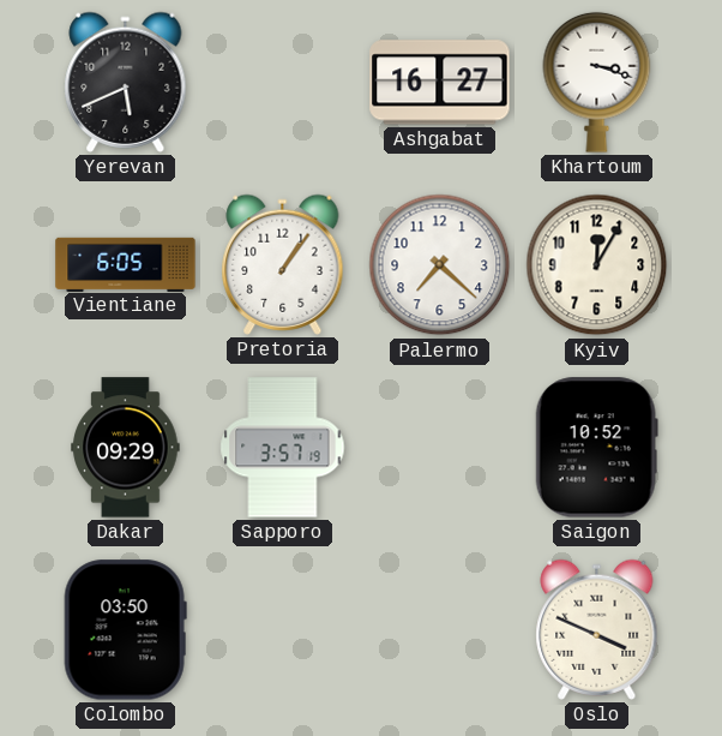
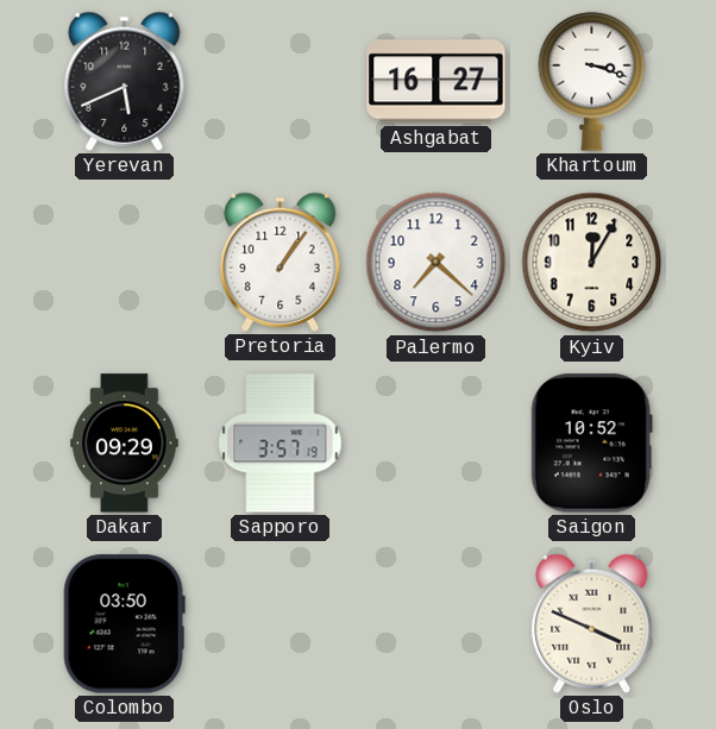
Vientiane: 6:05 -> none (126, 264)
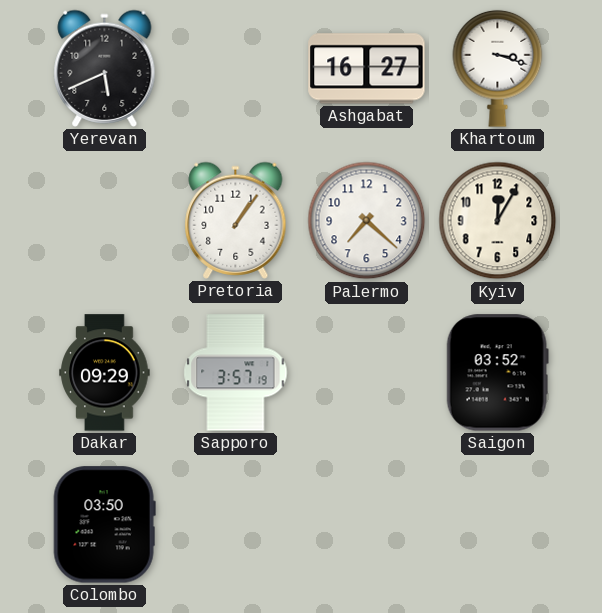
Saigon: 10:52 -> 03:52 (497, 373)
Oslo: 3:49 -> none (592, 623)
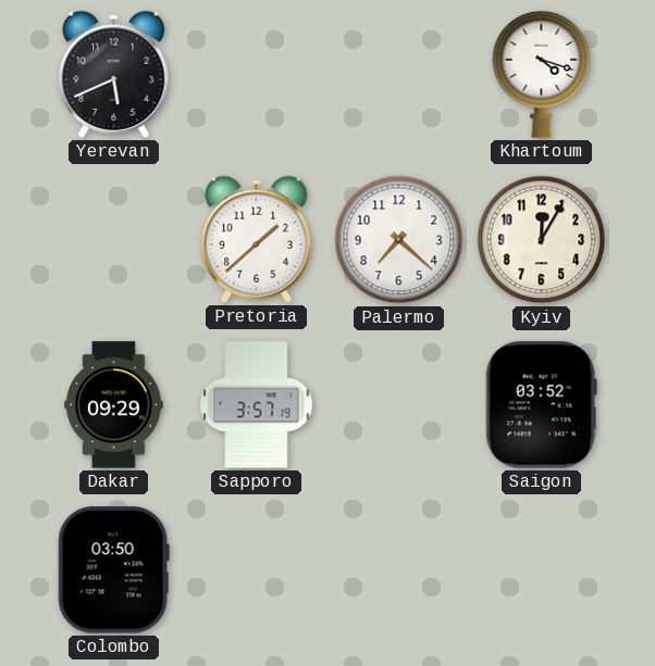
Ashgabat: 16:27 -> none (367, 69)
Khartoum: 3:18 -> 4:18 (542, 74)
Pretoria: 1:06 -> 1:38 (257, 239)
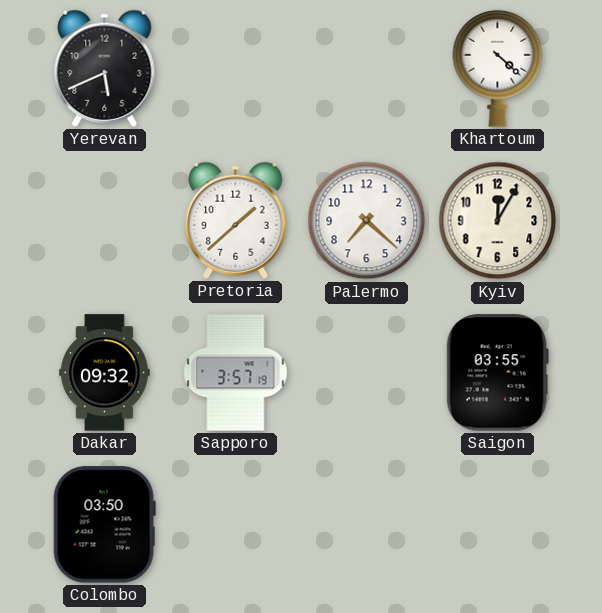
Khartoum: 4:18 -> 4:22 (498, 68)
Dakar: 09:29 -> 09:32 (105, 373)
Saigon: 03:52 -> 03:55 (497, 373)
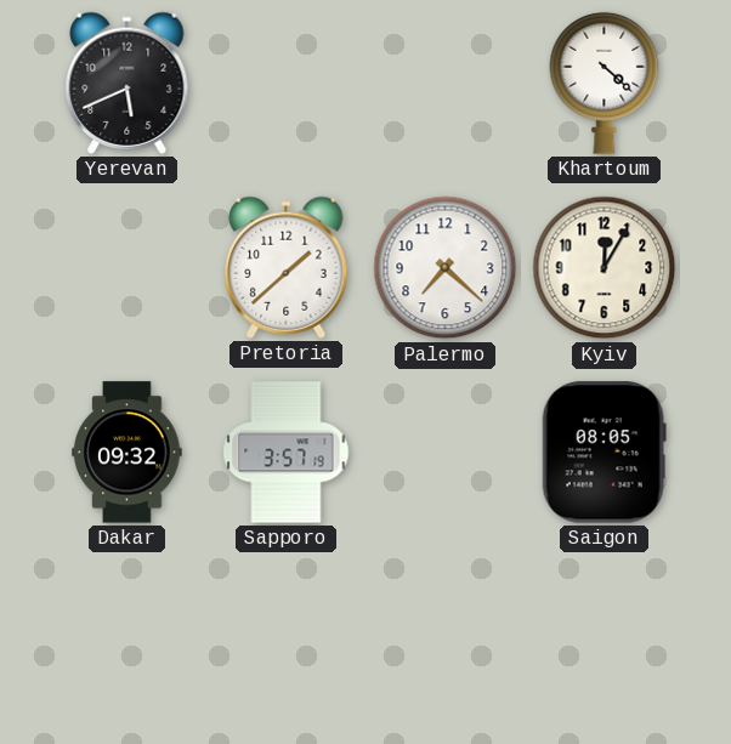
Saigon: 03:55 -> 08:05 (603, 453)
Colombo: 03:50 -> none (104, 525)
